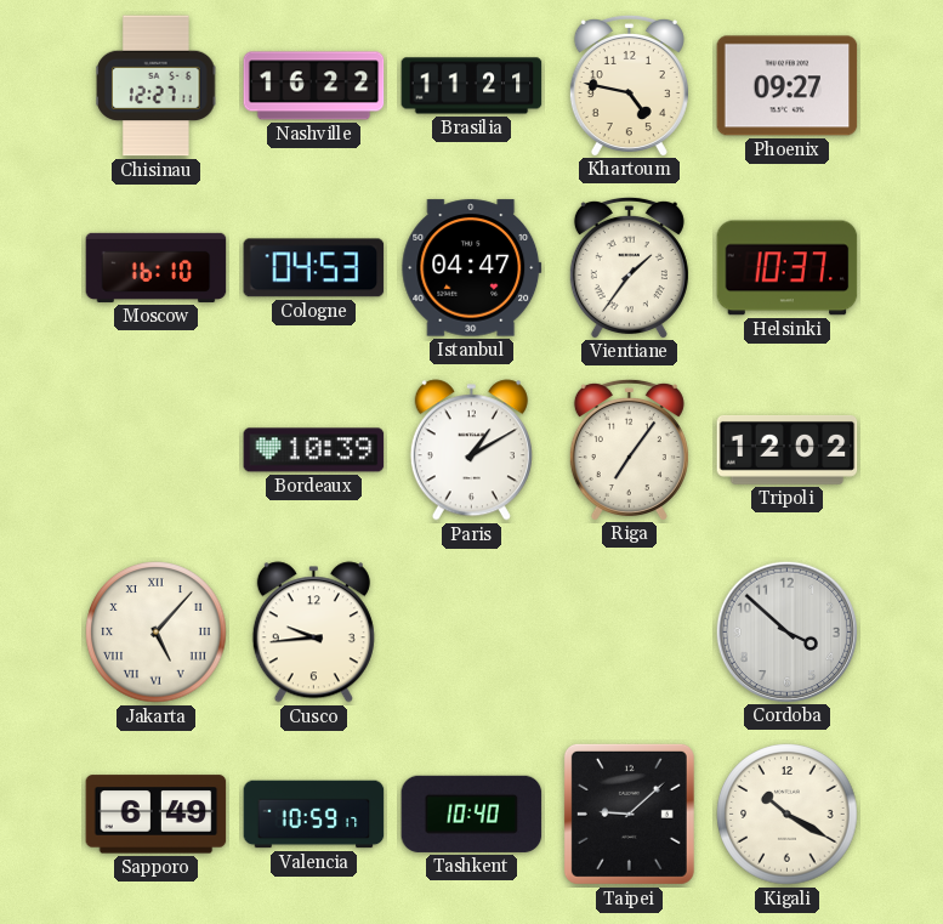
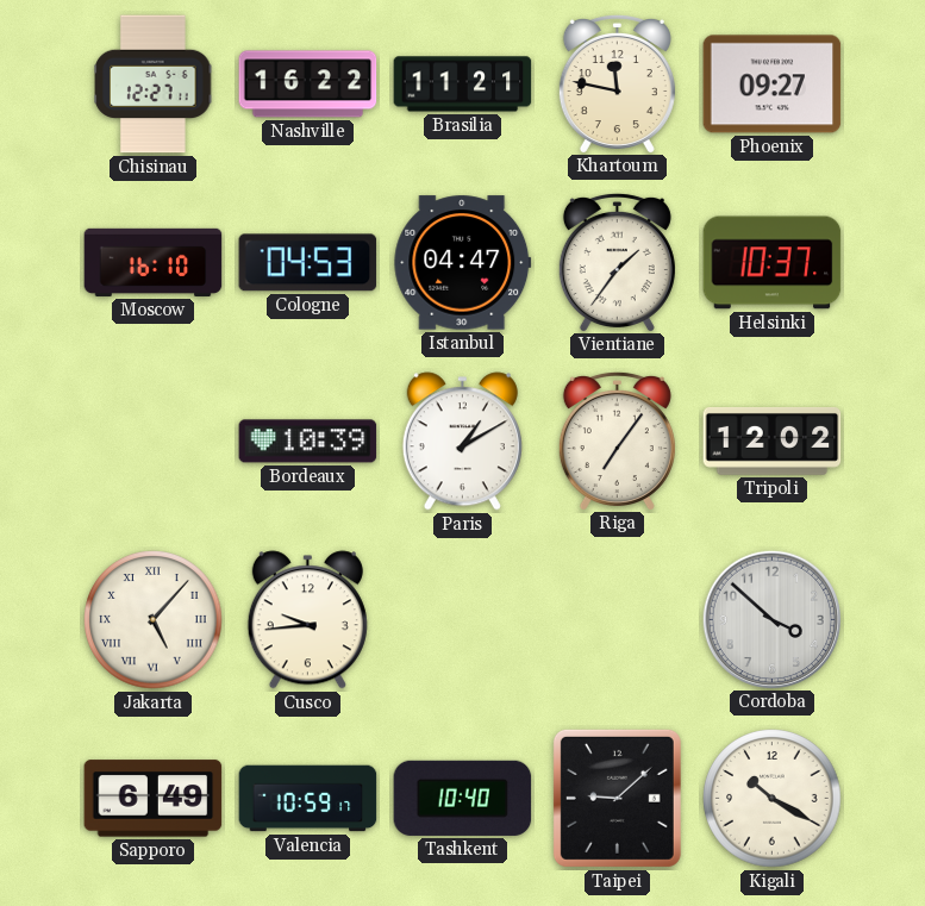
Khartoum: 4:47 -> 11:47 (617, 83)
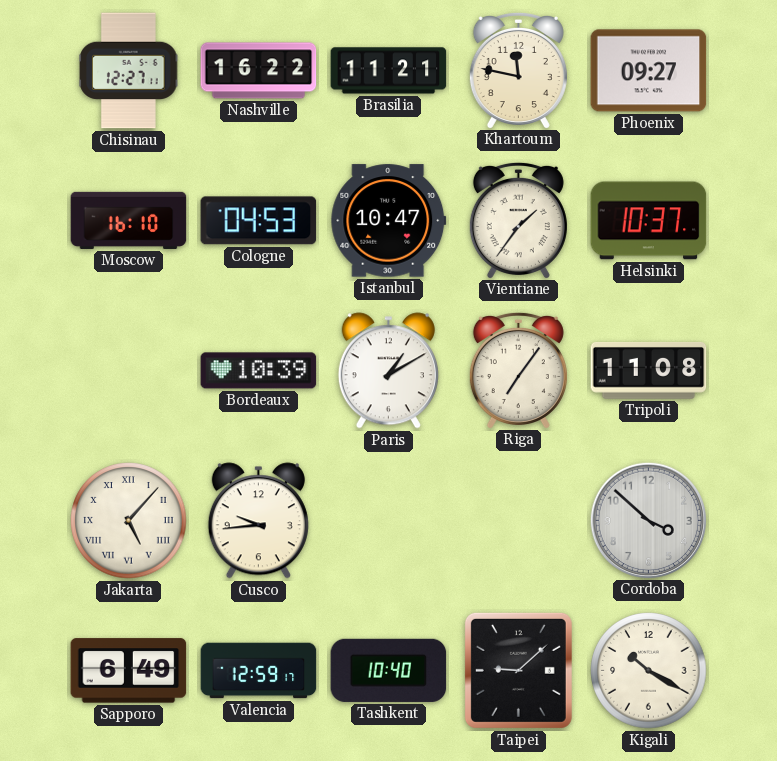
Istanbul: 04:47 -> 10:47 (389, 221)
Tripoli: 12:02 -> 11:08 (649, 371)
Valencia: 10:59 -> 12:59 (259, 671)
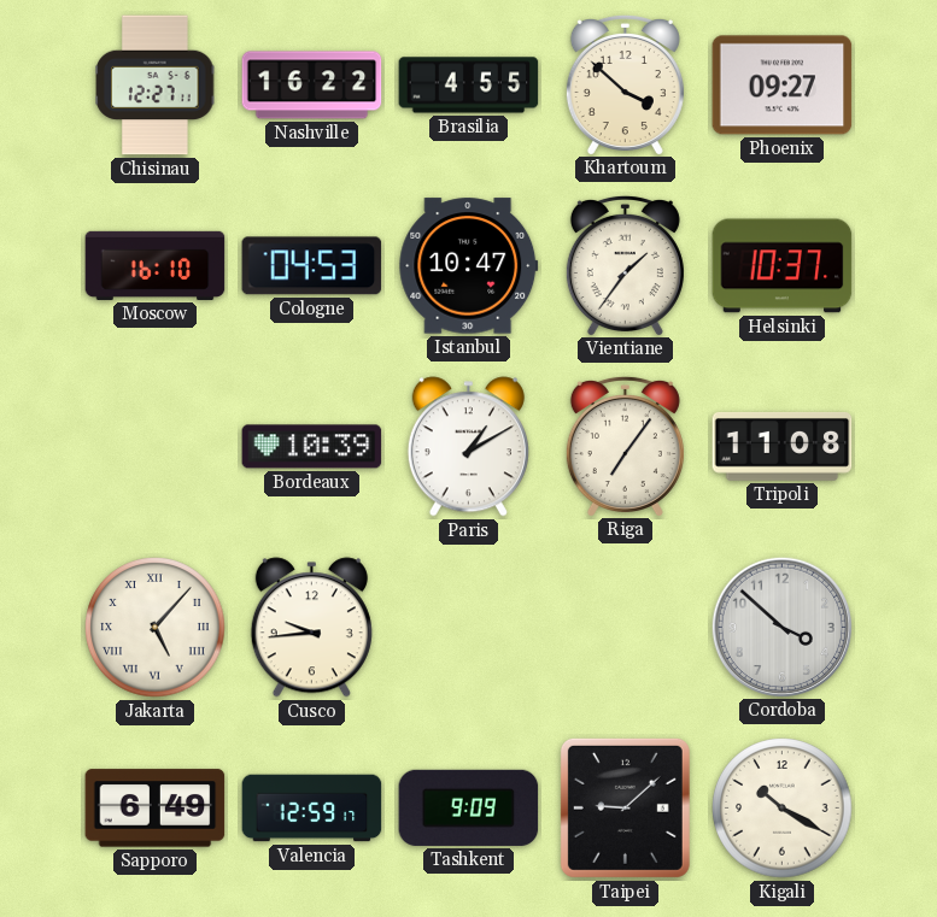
Brasilia: 11:21 -> 4:55 (469, 86)
Khartoum: 11:47 -> 3:52 (625, 84)
Tashkent: 10:40 -> 9:09 (469, 807)
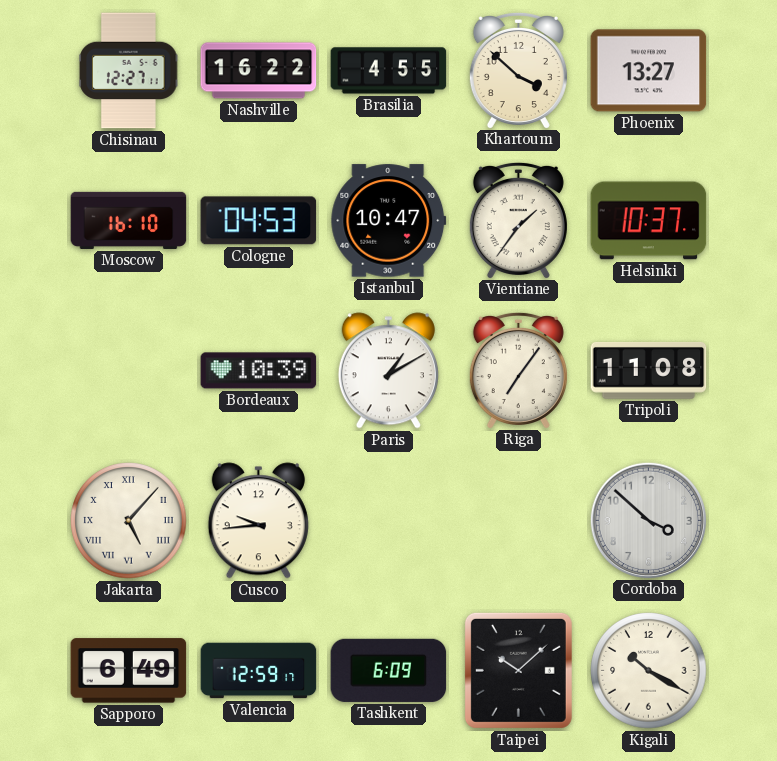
Phoenix: 09:27 -> 13:27 (649, 71)
Tashkent: 9:09 -> 6:09 (389, 670)
Taipei: 9:08 -> 10:08 (518, 670)
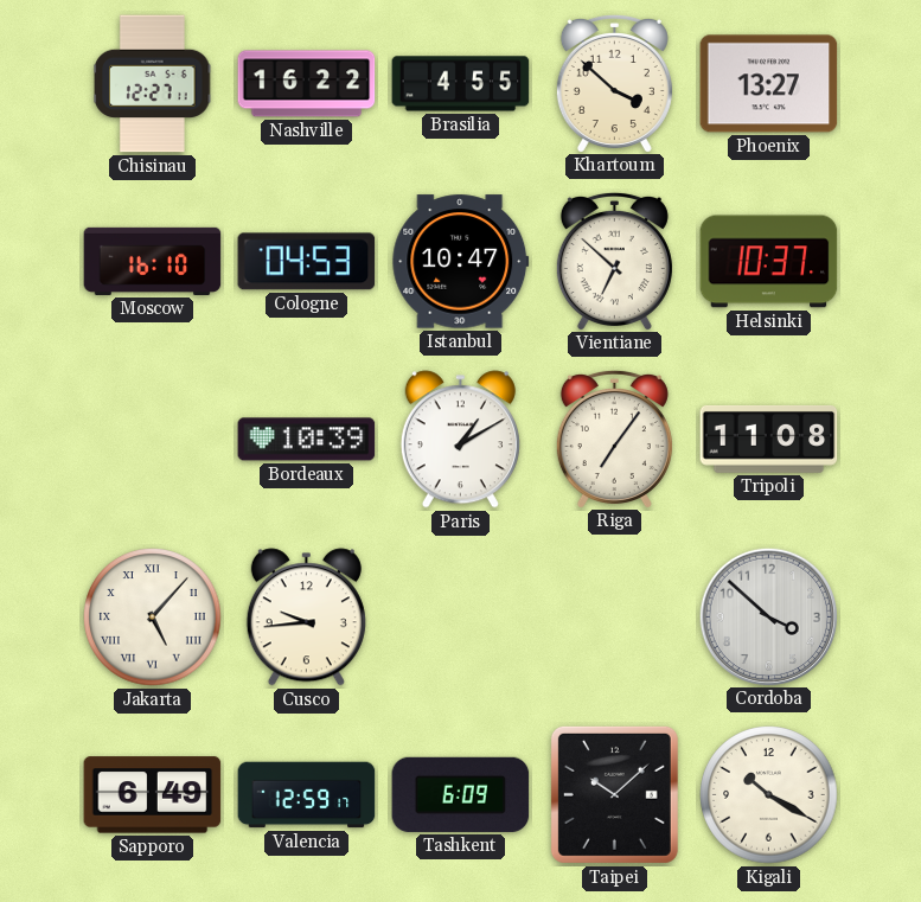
Vientiane: 1:36 -> 6:52 (614, 261)
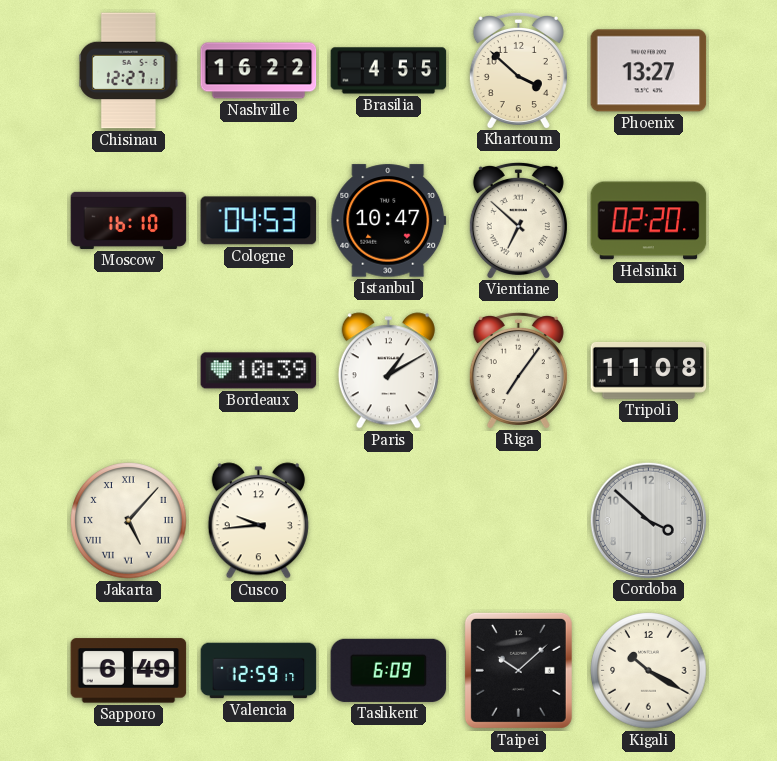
Helsinki: 10:37 -> 02:20 (649, 221)
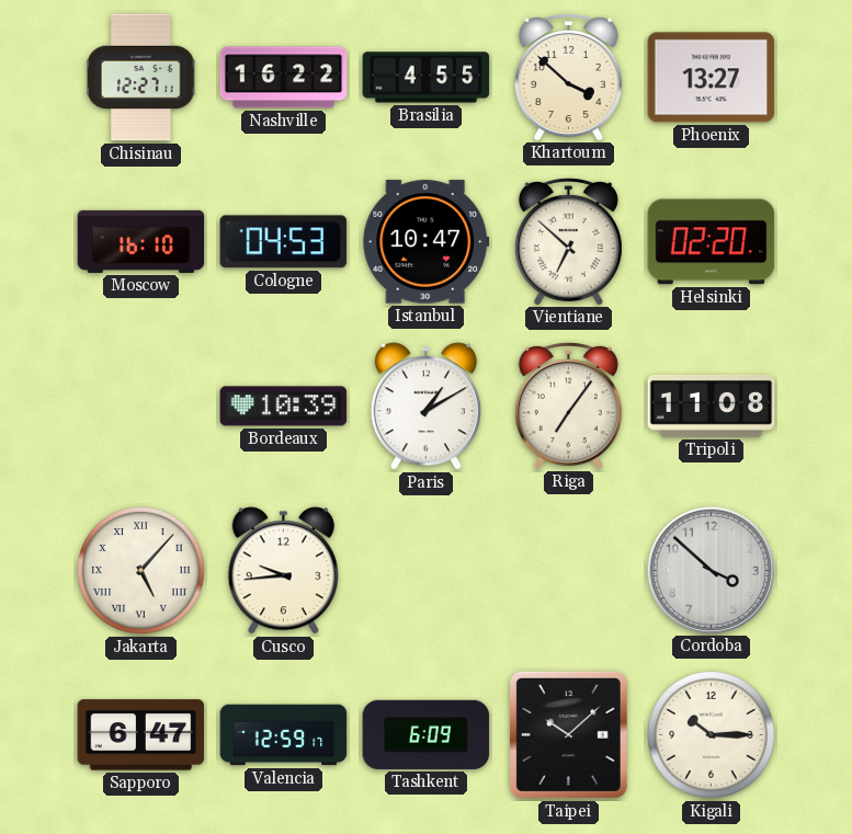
Sapporo: 6:49 -> 6:47 (141, 735)
Kigali: 10:20 -> 10:15 (712, 735)
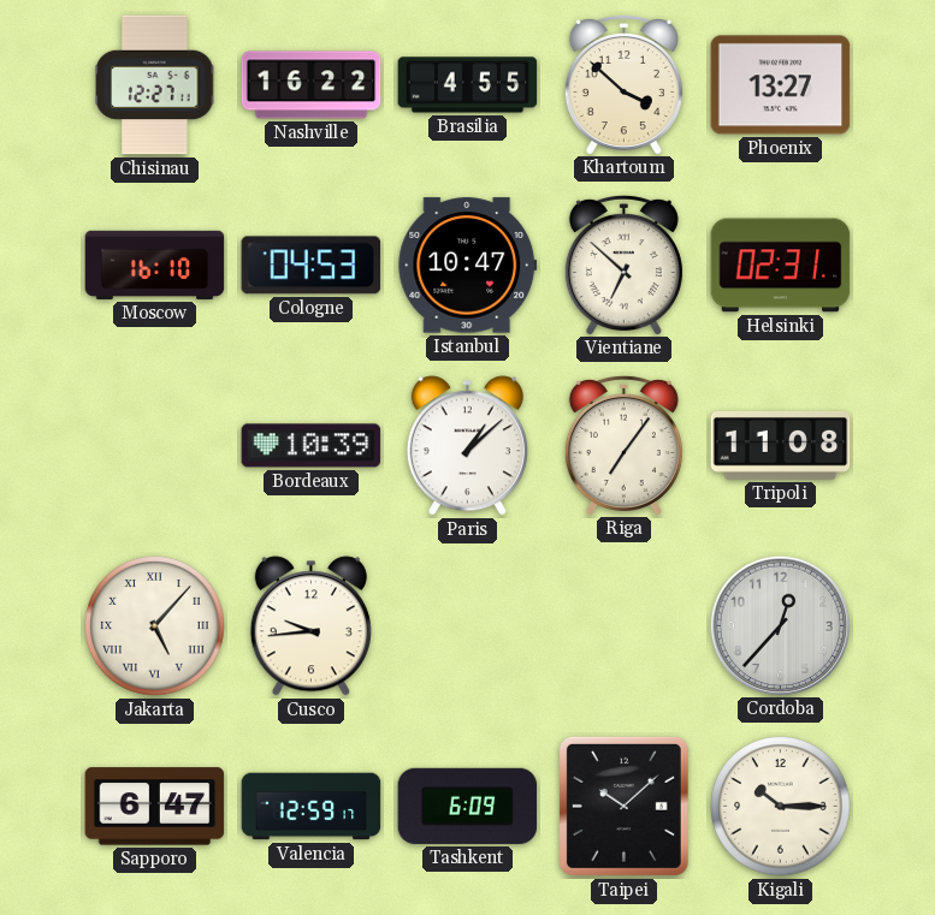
Helsinki: 02:20 -> 02:31 (781, 266)
Paris: 1:10 -> 1:08 (467, 446)
Cordoba: 3:52 -> 12:37 (780, 625)
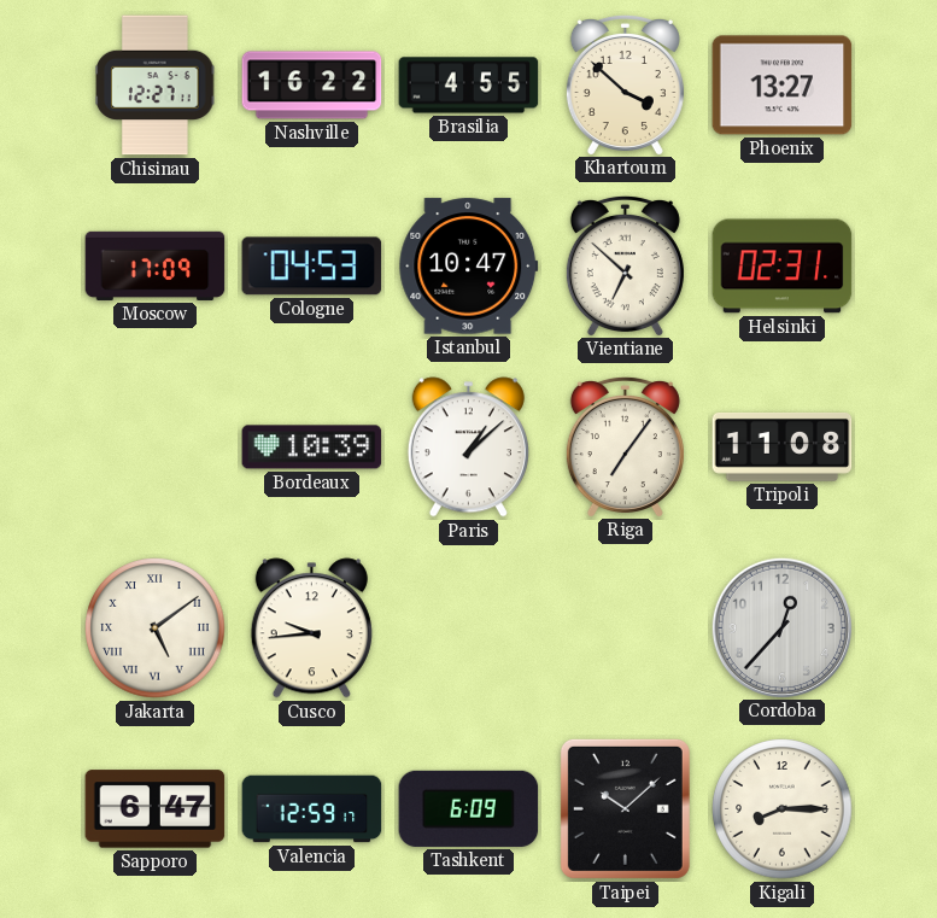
Moscow: 16:10 -> 17:09 (156, 265)
Jakarta: 5:07 -> 5:09 (156, 628)
Kigali: 10:15 -> 8:15 (783, 809)
